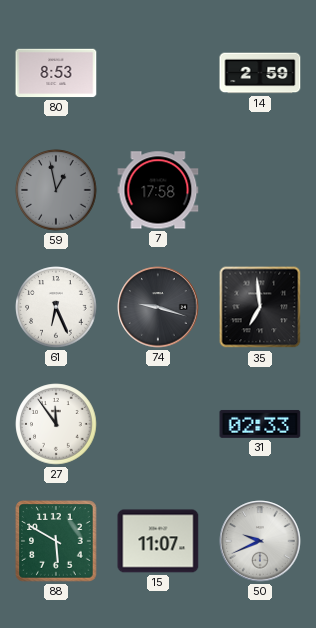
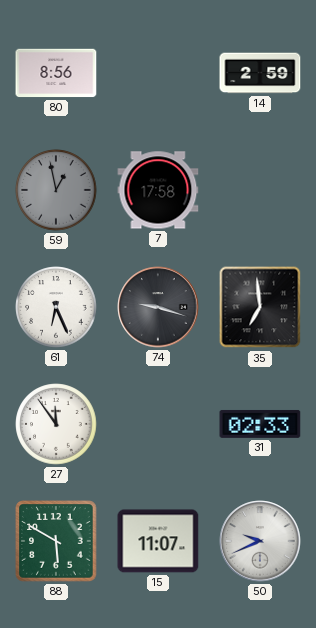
80: 8:53 -> 8:56 (56, 73)
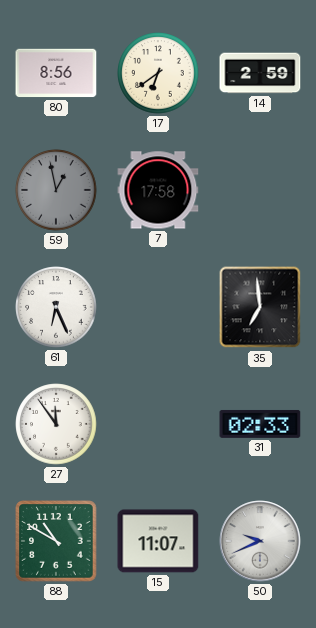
17: none -> 6:39 (158, 73)
74: 9:18 -> none (158, 307)
88: 5:50 -> 10:50 (56, 541)
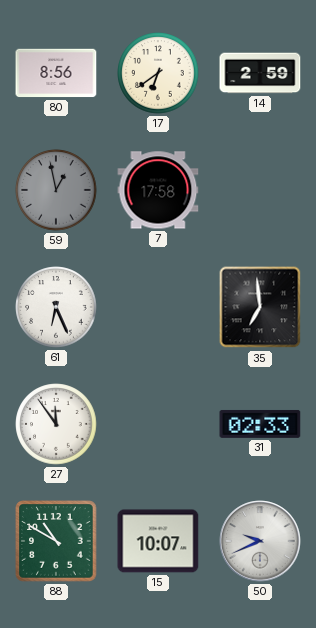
15: 11:07 -> 10:07 (158, 541)
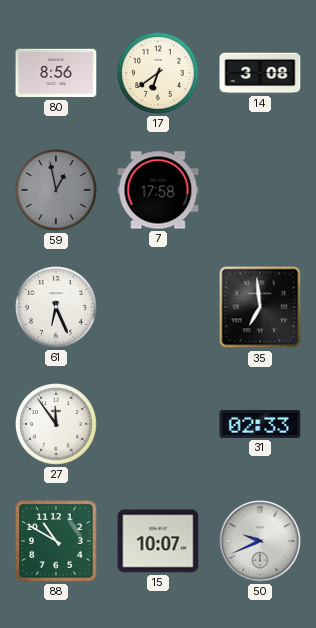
14: 2:59 -> 3:08 (260, 73)
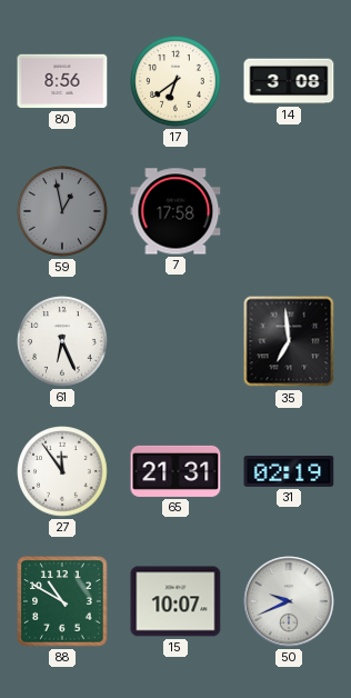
65: none -> 21:31 (175, 471)
31: 02:33 -> 02:19 (289, 471)
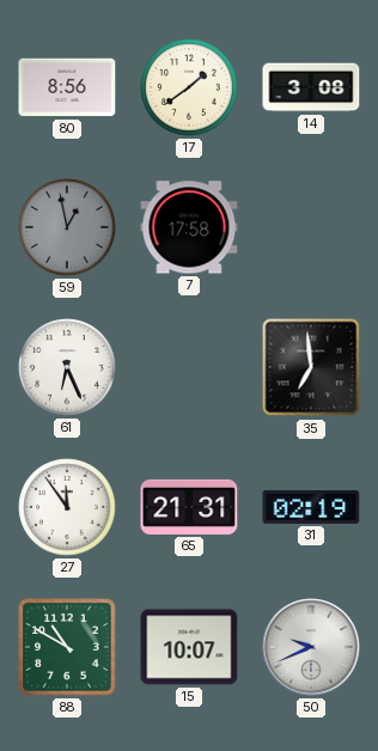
17: 6:39 -> 1:39 (189, 87)
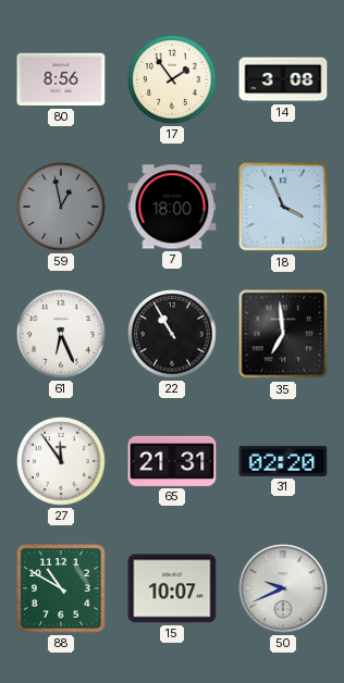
17: 1:39 -> 1:54 (172, 79)
7: 17:58 -> 18:00 (172, 207)
18: none -> 3:56 (283, 207)
22: none -> 10:55 (172, 334)
31: 02:19 -> 02:20 (283, 461)
